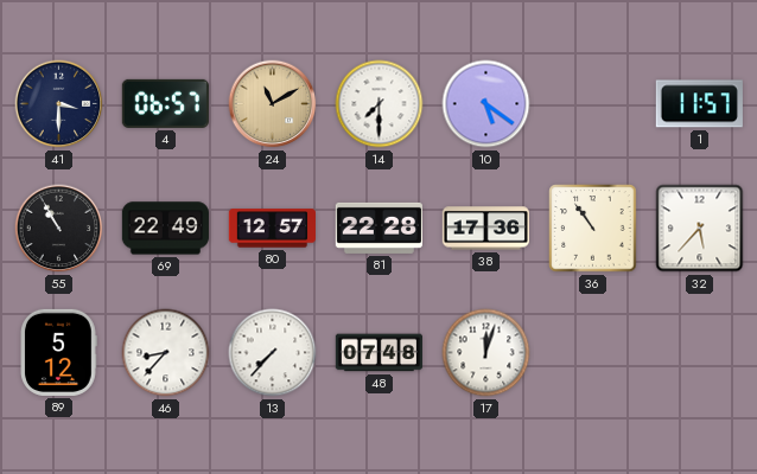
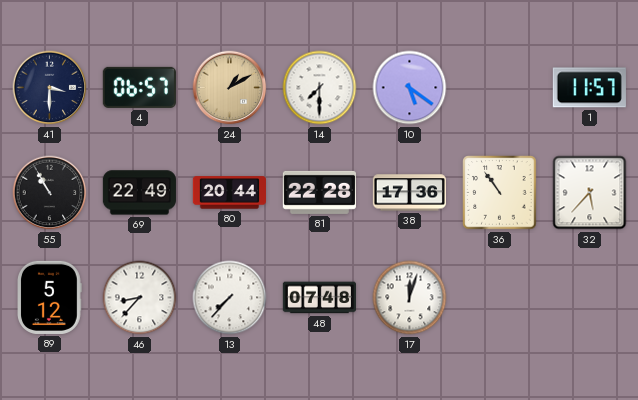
24: 11:10 -> 1:10 (230, 88)
80: 12:57 -> 20:44 (229, 193)
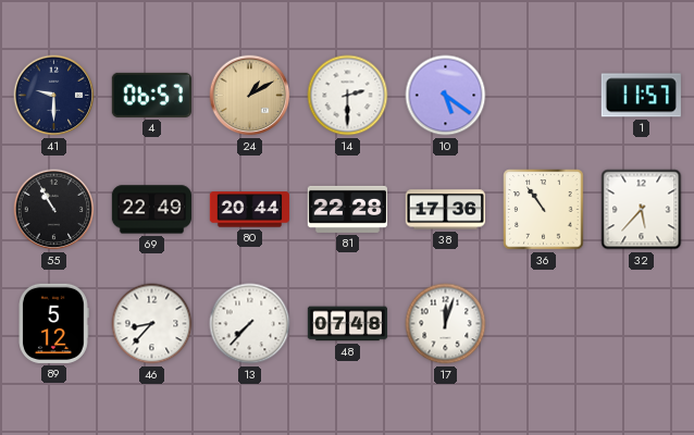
41: 3:30 -> 9:30 (54, 96)
14: 7:30 -> 2:30 (348, 96)
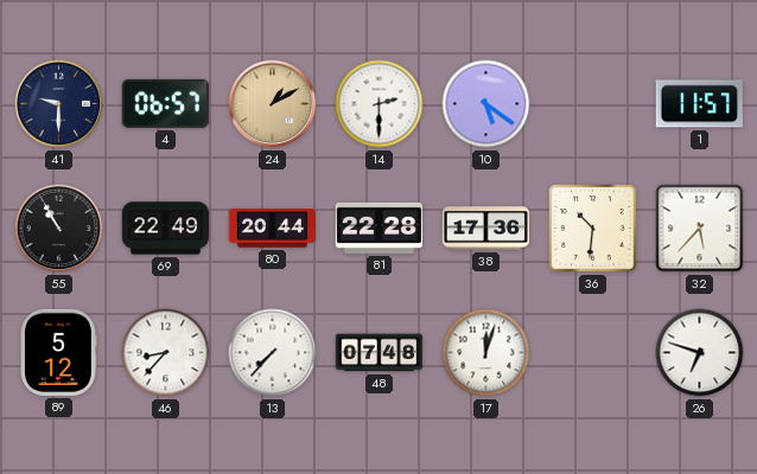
36: 10:54 -> 10:31 (593, 229)
26: none -> 6:48 (700, 353)
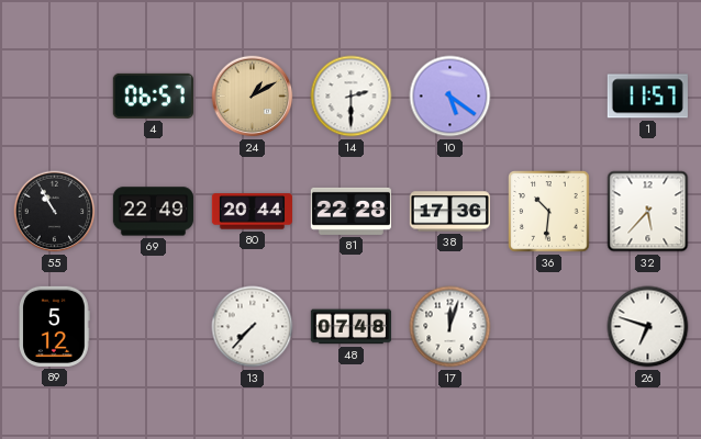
41: 9:30 -> none (59, 104)
46: 8:37 -> none (166, 353)
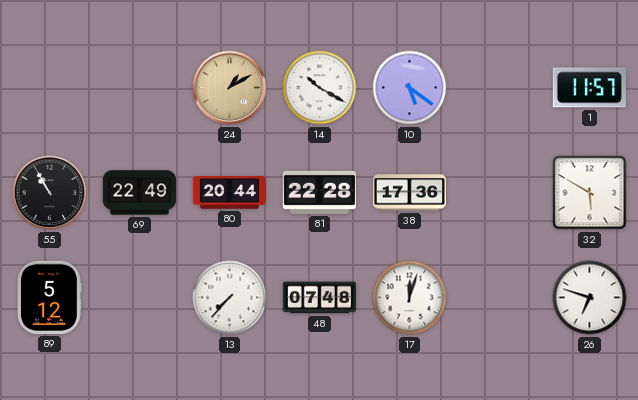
4: 06:57 -> none (153, 95)
14: 2:30 -> 10:20 (320, 88)
36: 10:31 -> none (549, 212)
32: 5:37 -> 5:50 (590, 193)
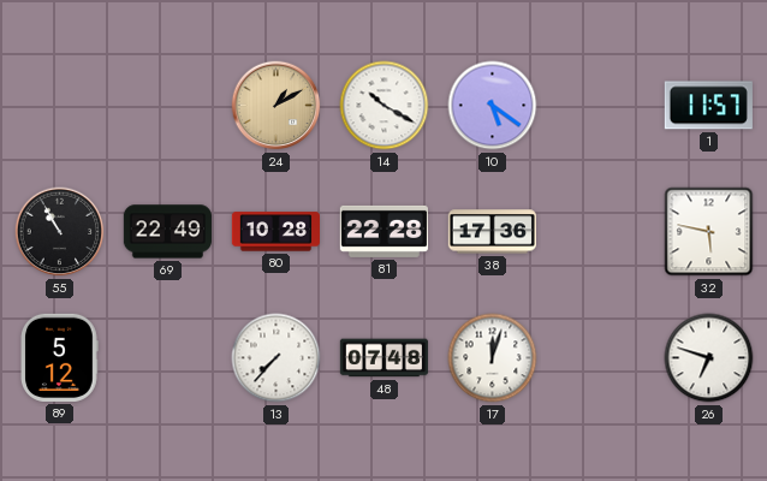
80: 20:44 -> 10:28 (275, 232)
32: 5:50 -> 5:47 (709, 232)
